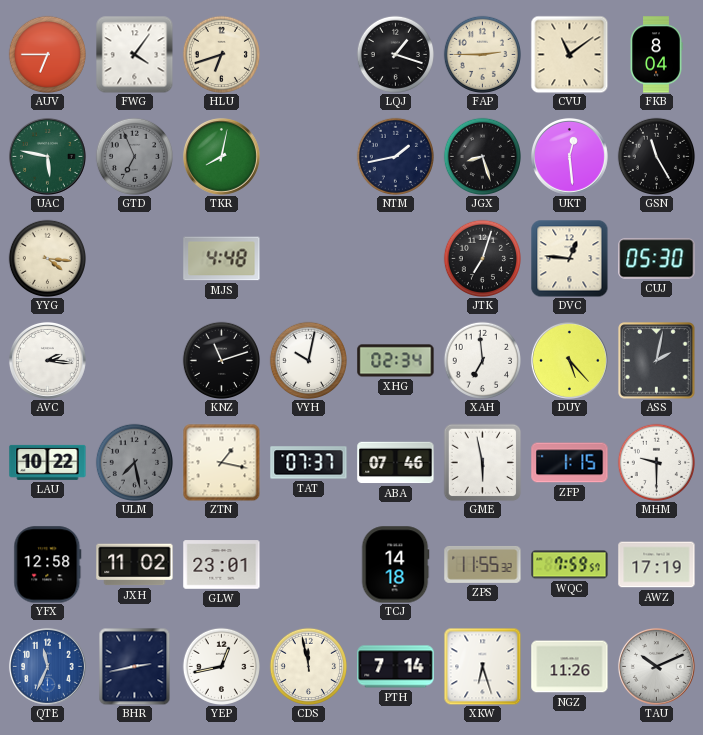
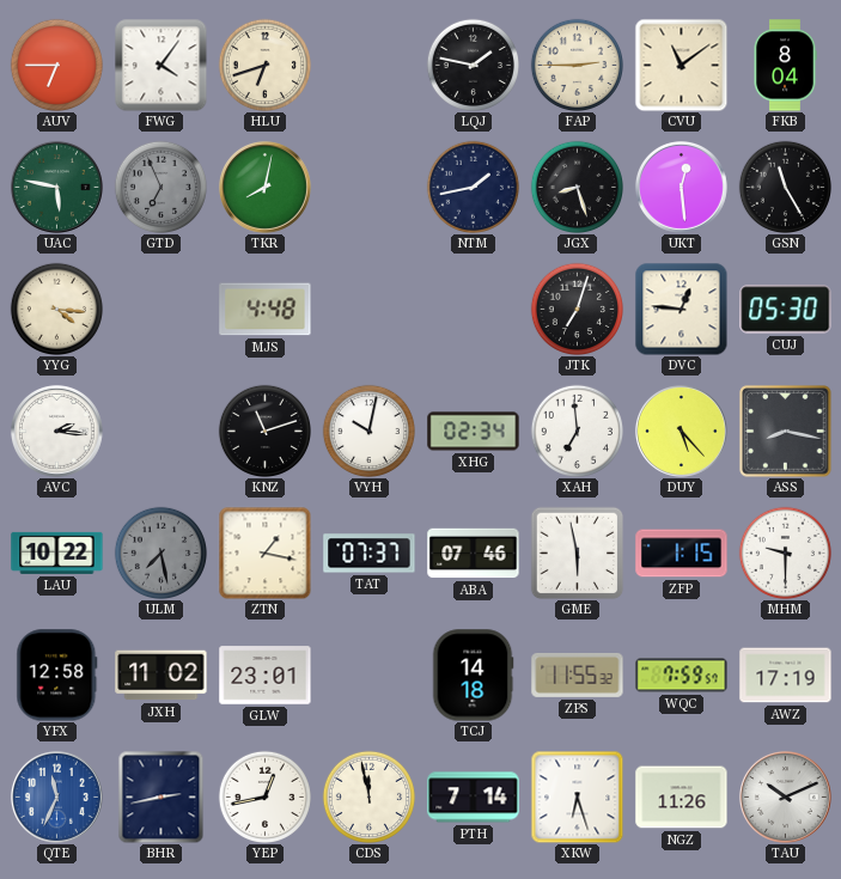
LQJ: 1:18 -> 1:47 (473, 65)
ASS: 2:02 -> 8:17 (786, 432)
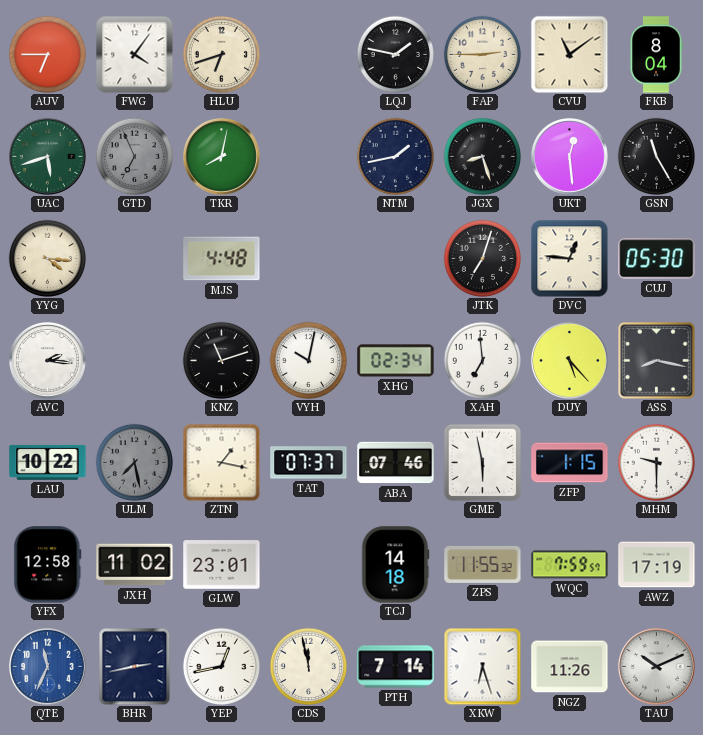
UAC: 5:47 -> 5:42 (47, 156)
